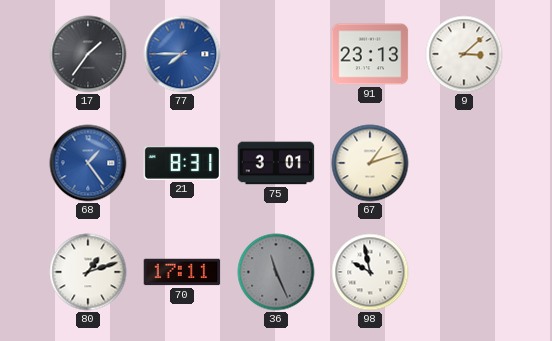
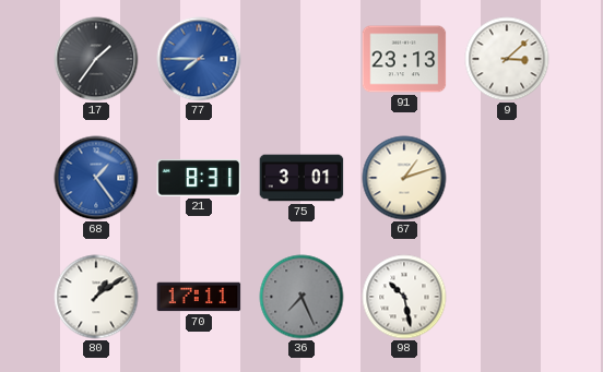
80: 1:12 -> 1:09 (96, 297)
36: 11:26 -> 7:26 (301, 297)
98: 9:58 -> 10:28 (404, 297)
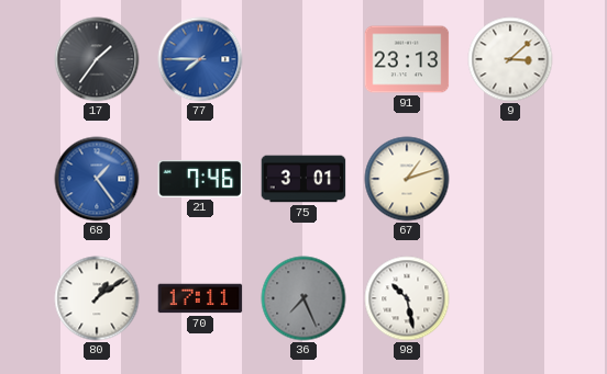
21: 8:31 -> 7:46 (200, 179)
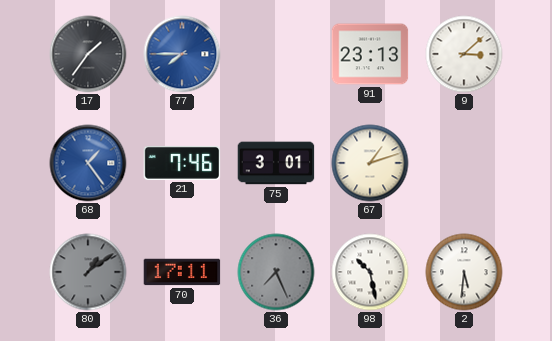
80 dial: white -> grey (88, 272)
2: none -> 5:31 (464, 272)
